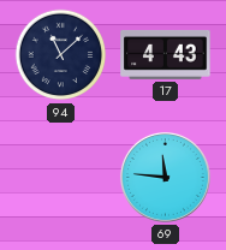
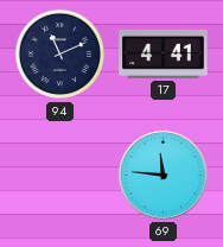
94: 11:08 -> 11:11 (60, 55)
17: 4:43 -> 4:41 (164, 53)
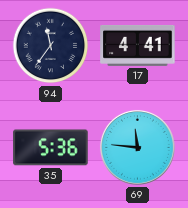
94: 11:11 -> 11:36 (51, 46)
35: none -> 5:36 (51, 148)
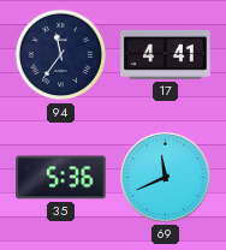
69: 11:46 -> 11:41 (165, 177)
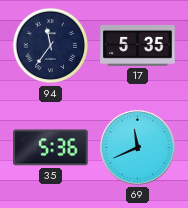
17: 4:41 -> 5:35 (138, 45)
